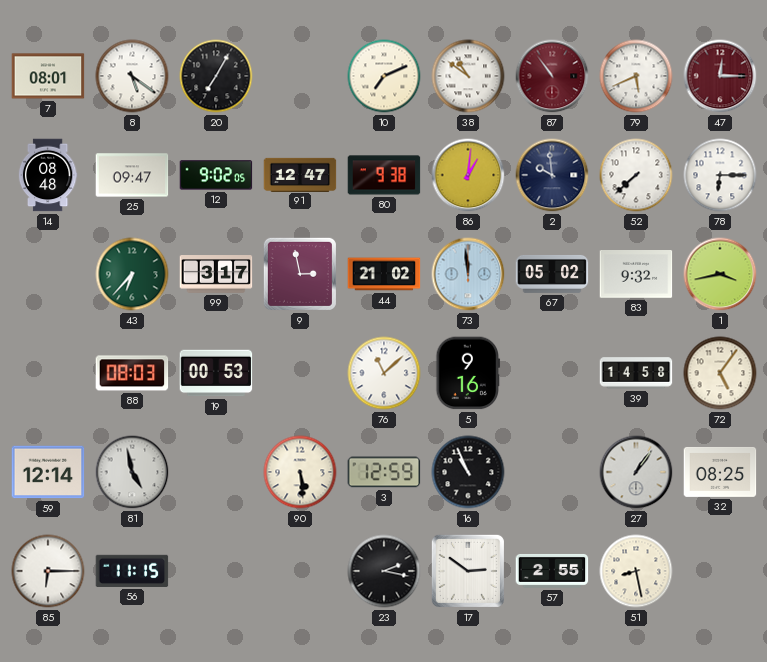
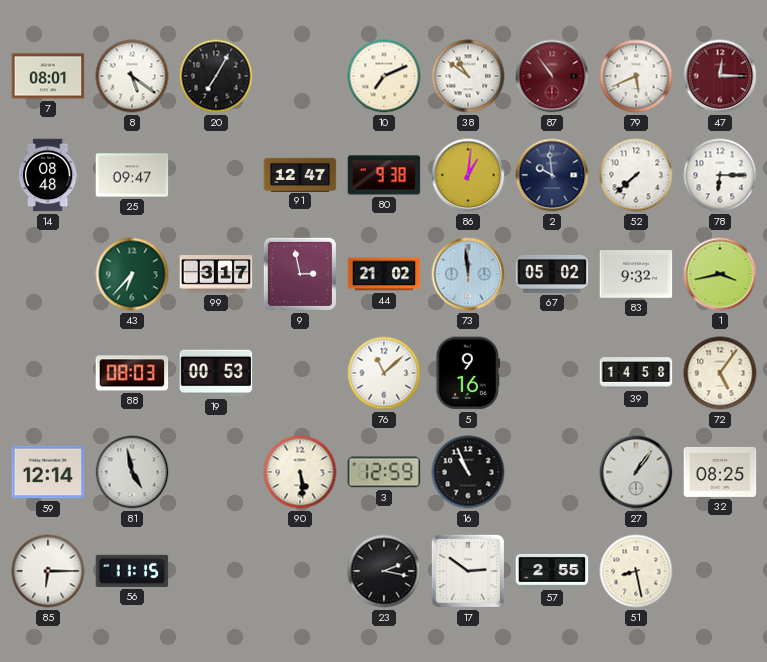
12: 9:02 -> none (216, 175)
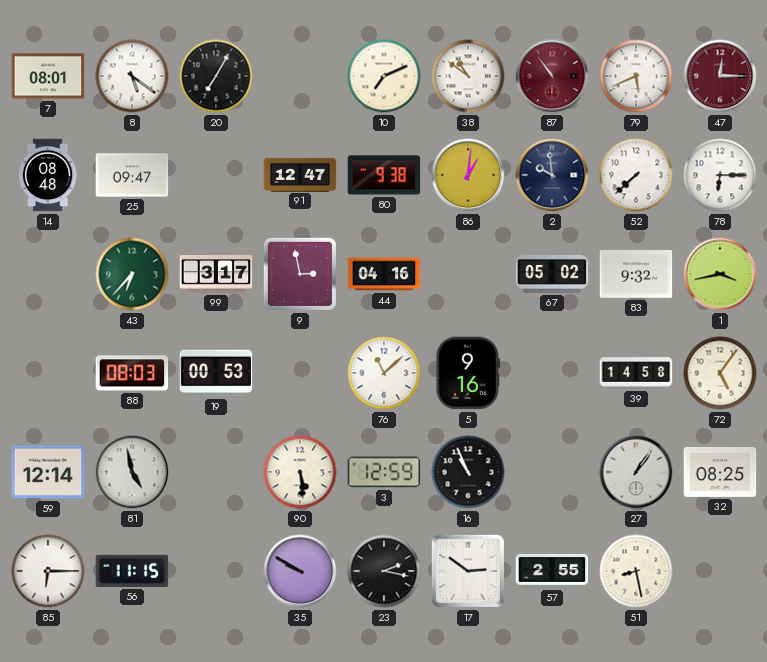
44: 21:02 -> 04:16 (384, 274)
73: 11:59 -> none (468, 274)
35: none -> 9:50 (300, 571)
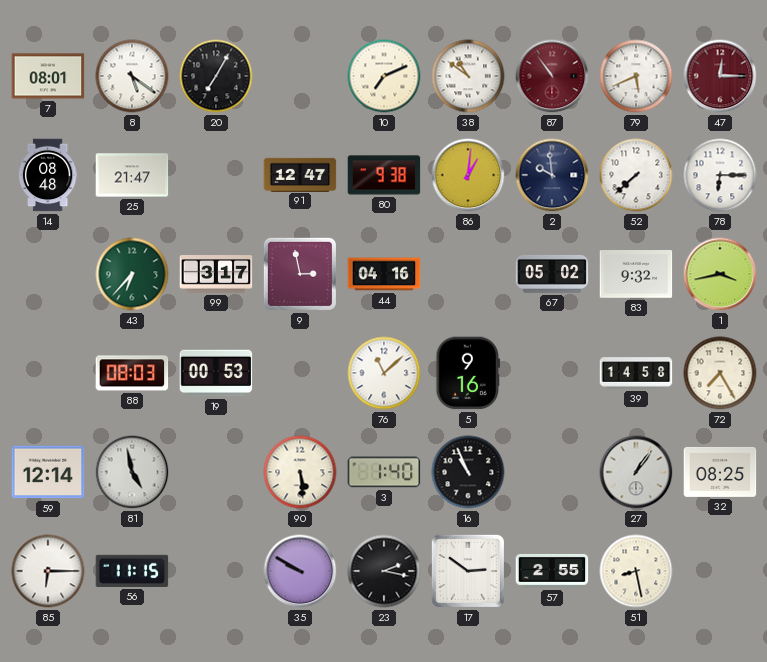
25: 09:47 -> 21:47 (132, 175)
72: 5:06 -> 7:25 (720, 373)
3: 12:59 -> 1:40 (384, 472)
